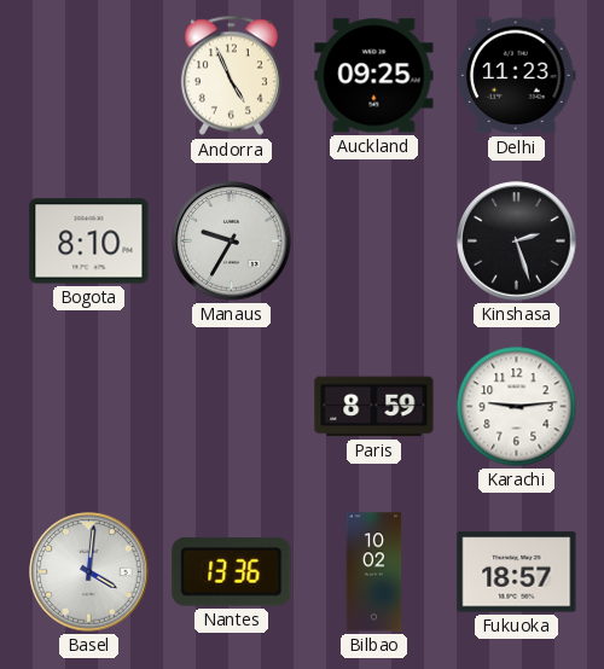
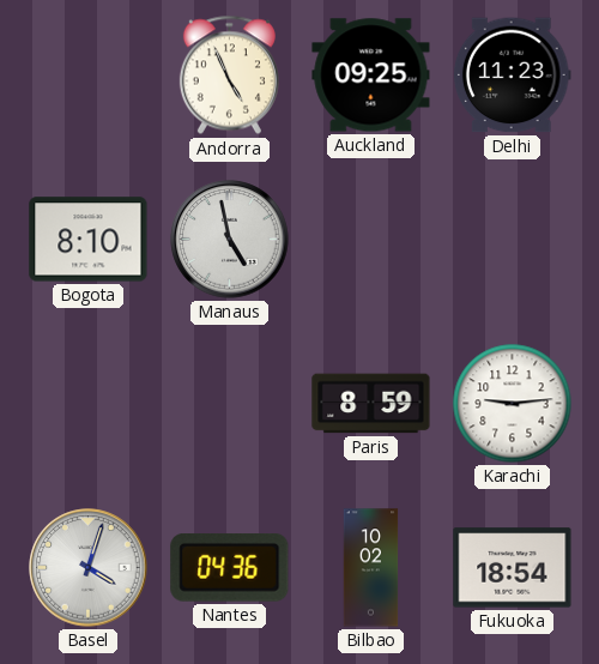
Manaus: 9:35 -> 4:58 (230, 240)
Kinshasa: 2:27 -> none (517, 242)
Basel: 4:01 -> 4:03 (89, 568)
Nantes: 13:36 -> 04:36 (230, 568)
Fukuoka: 18:57 -> 18:54 (513, 568)
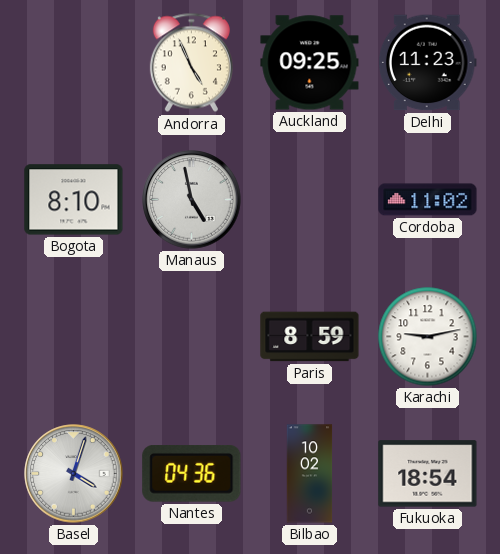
Cordoba: none -> 11:02 (428, 200)
Karachi: 9:14 -> 9:13 (428, 337)
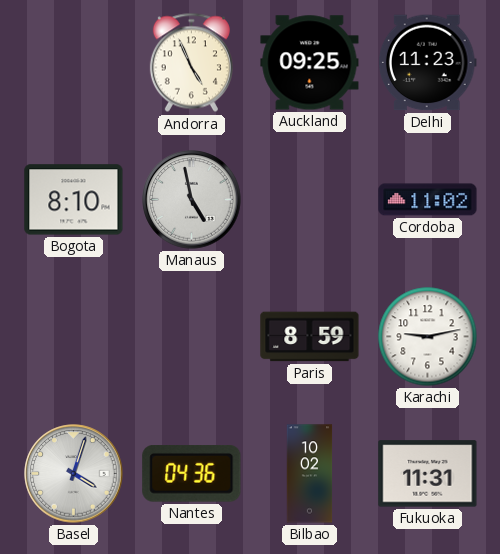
Fukuoka: 18:54 -> 11:31 (428, 474)
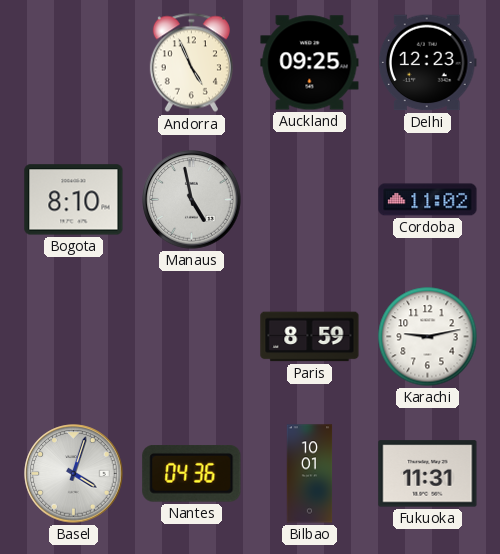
Delhi: 11:23 -> 12:23 (427, 63)
Bilbao: 10:02 -> 10:01 (310, 474)
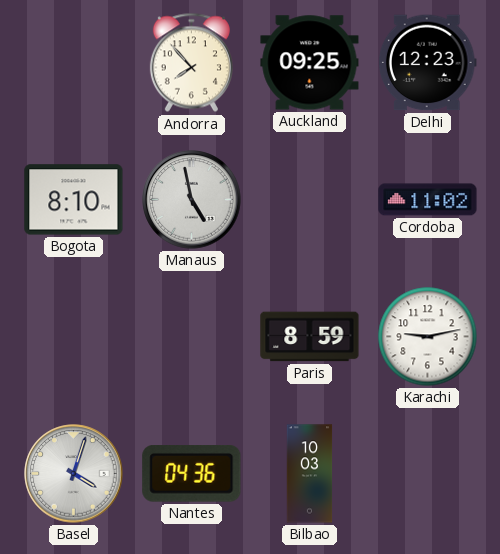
Andorra: 4:56 -> 7:53 (191, 63)
Bilbao: 10:01 -> 10:03 (310, 474)
Fukuoka: 11:31 -> none (428, 474)
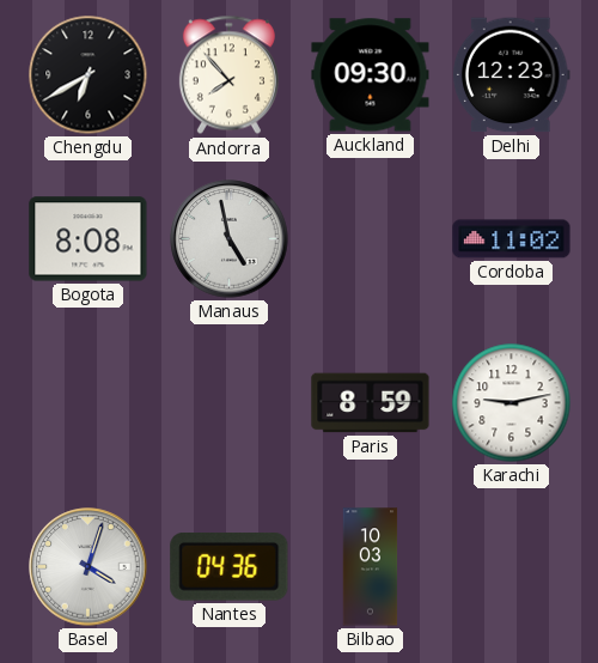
Chengdu: none -> 6:40 (89, 75)
Auckland: 09:25 -> 09:30 (371, 75)
Bogota: 8:10 -> 8:08 (89, 239)
